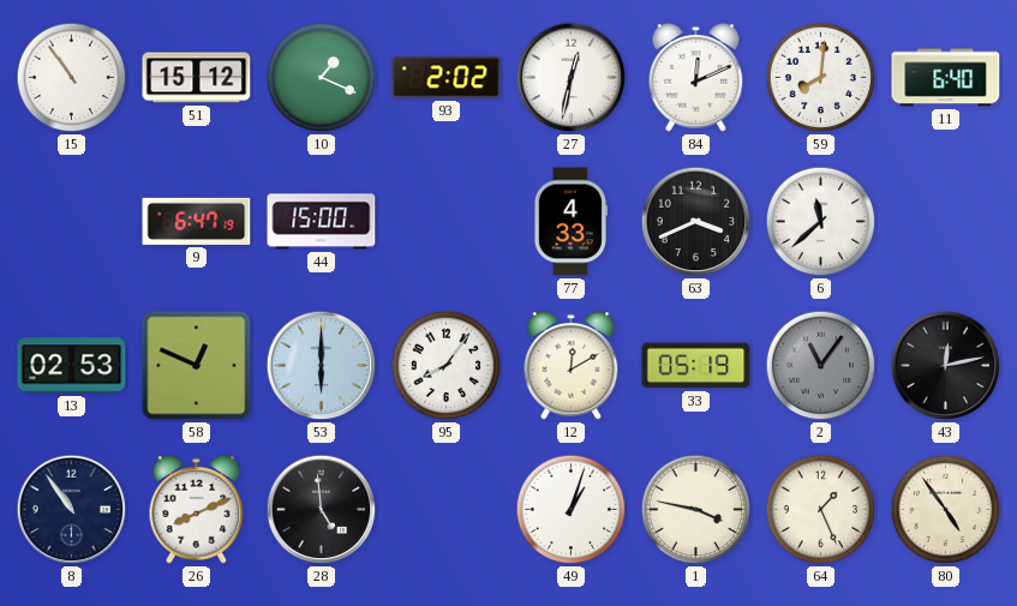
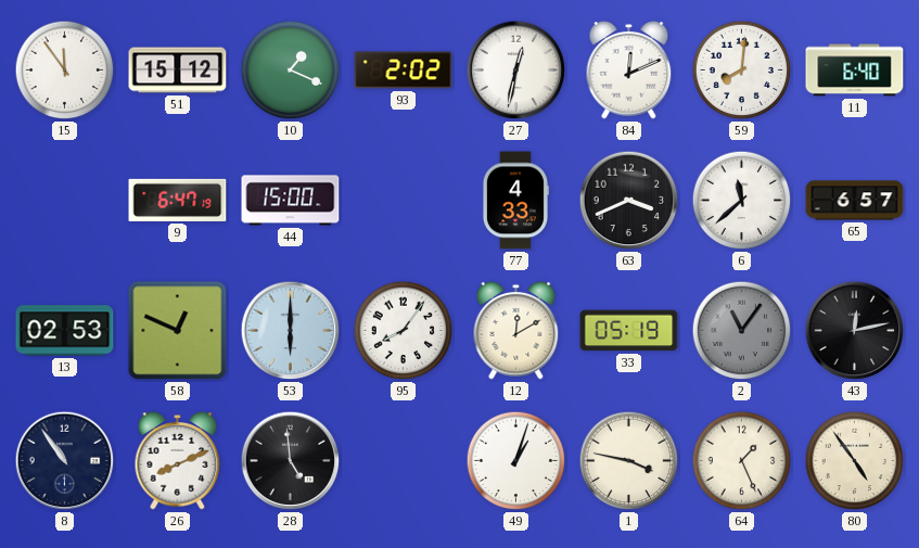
15: 10:54 -> 11:54 (65, 71)
65: none -> 6:57 (855, 201)
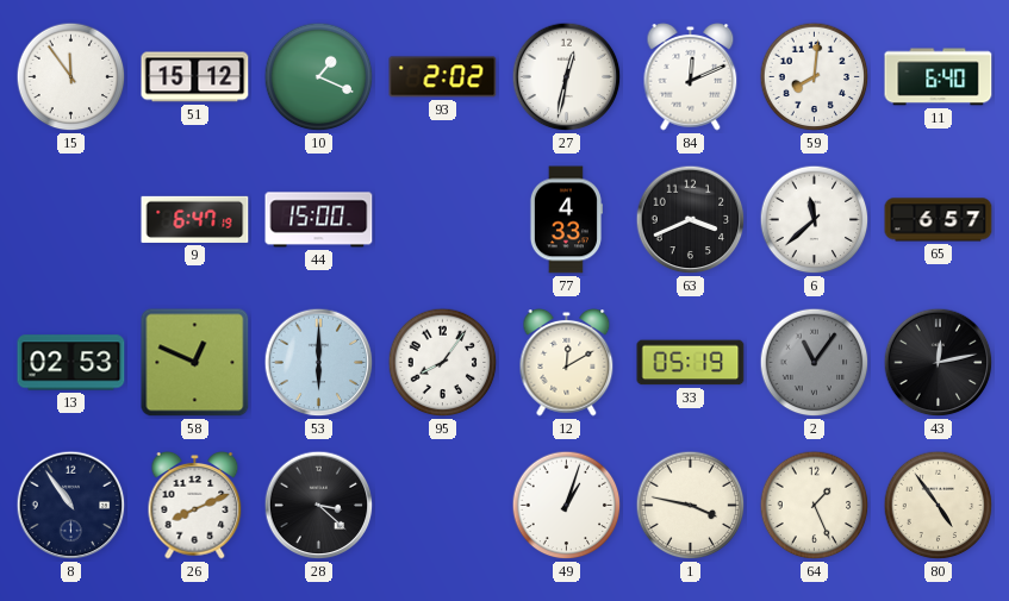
28: 4:59 -> 3:22 (319, 506)
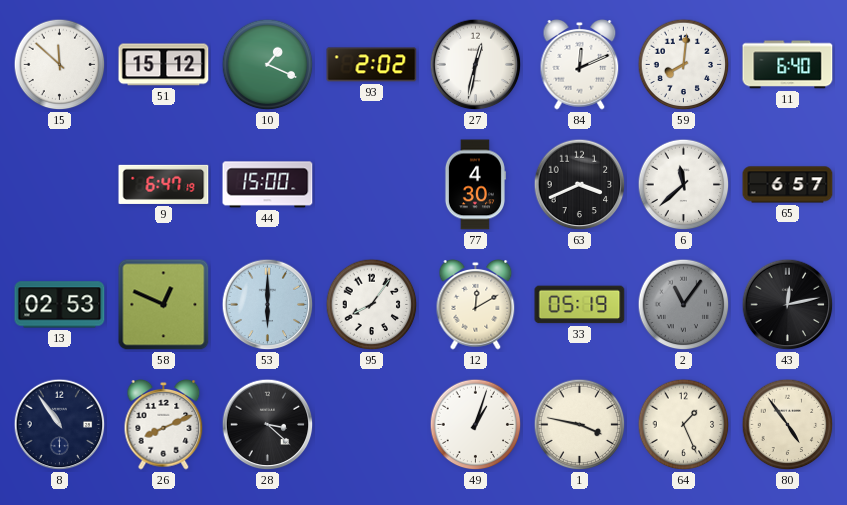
15: 11:54 -> 11:52 (60, 65)
77: 4:33 -> 4:30 (475, 185)
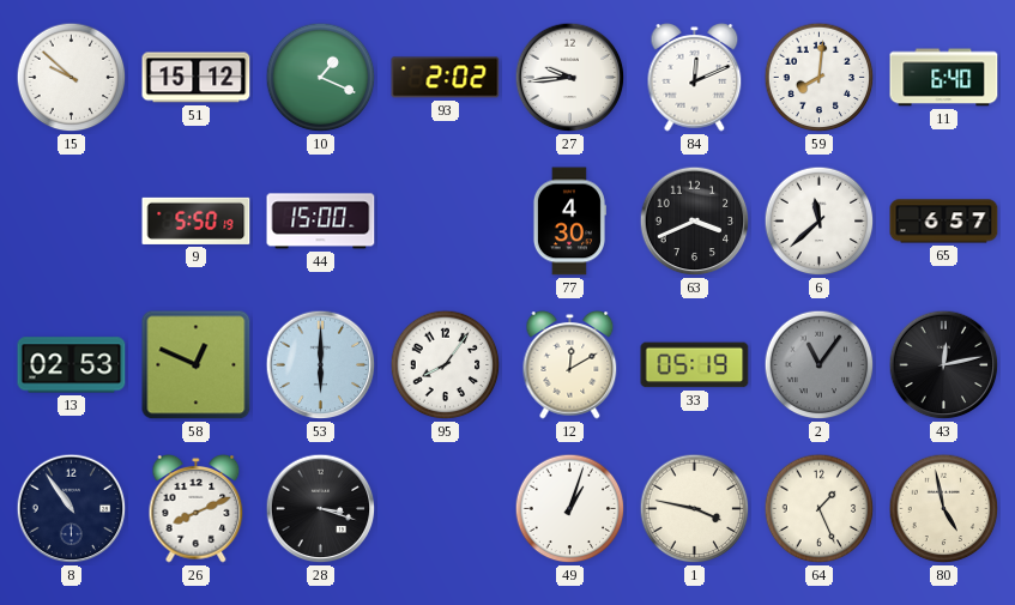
15: 11:52 -> 9:52 (72, 78)
27: 12:32 -> 9:44 (570, 78)
9: 6:47 -> 5:50 (197, 220)
28: 3:22 -> 3:18 (321, 509)
80: 4:54 -> 4:58 (944, 509)
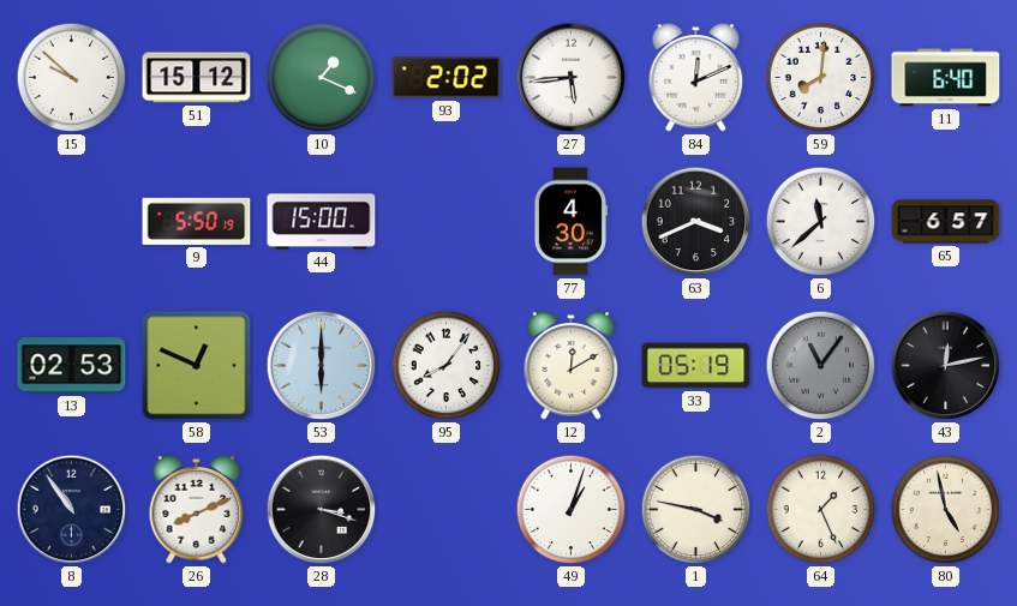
27: 9:44 -> 5:44 (572, 78)
